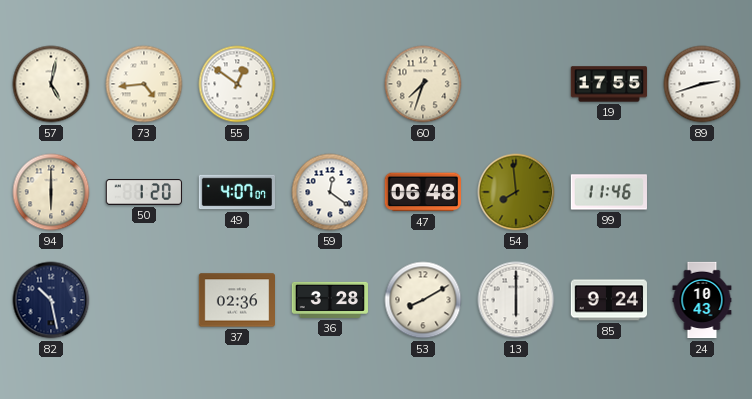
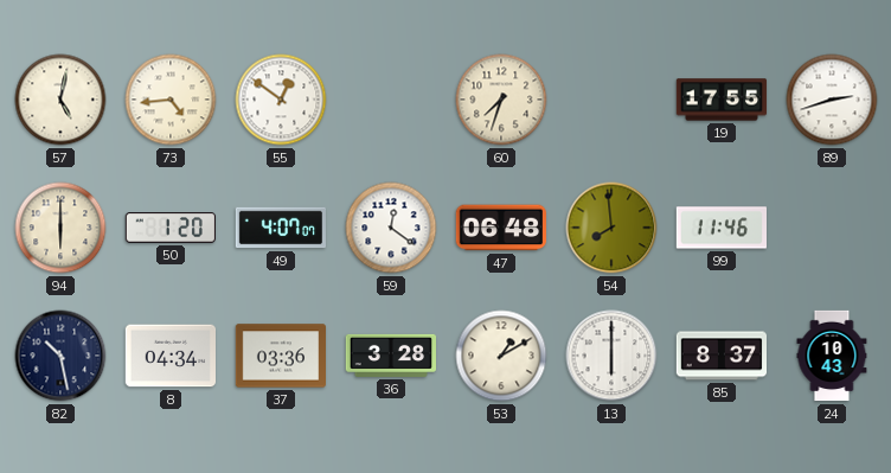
8: none -> 04:34 (169, 356)
37: 02:36 -> 03:36 (280, 356)
53: 8:10 -> 1:10 (501, 356)
85: 9:24 -> 8:37 (720, 356)
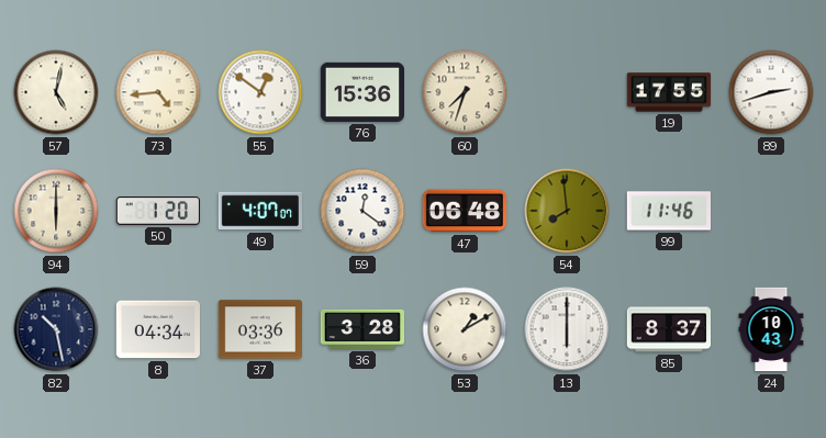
76: none -> 15:36 (361, 92)
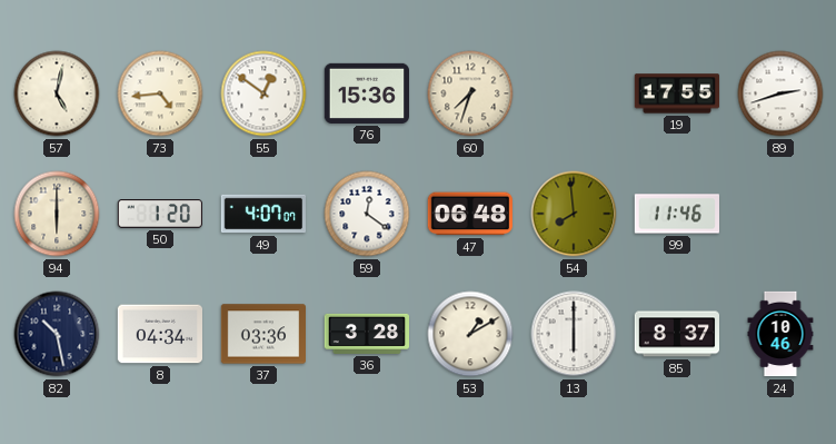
24: 10:43 -> 10:46 (780, 334)
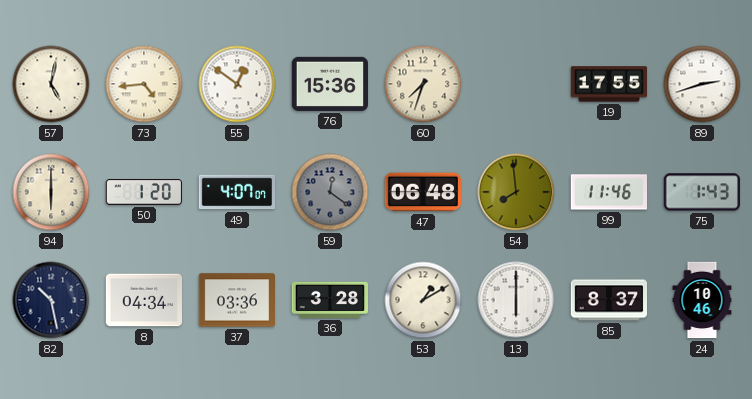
59 dial: white -> grey (330, 192)
75: none -> 1:43 (701, 192)
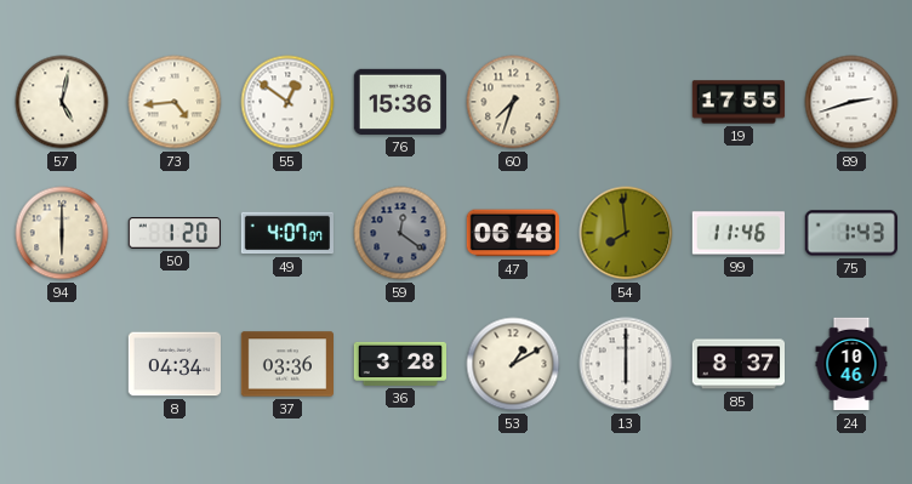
82: 10:28 -> none (51, 300)
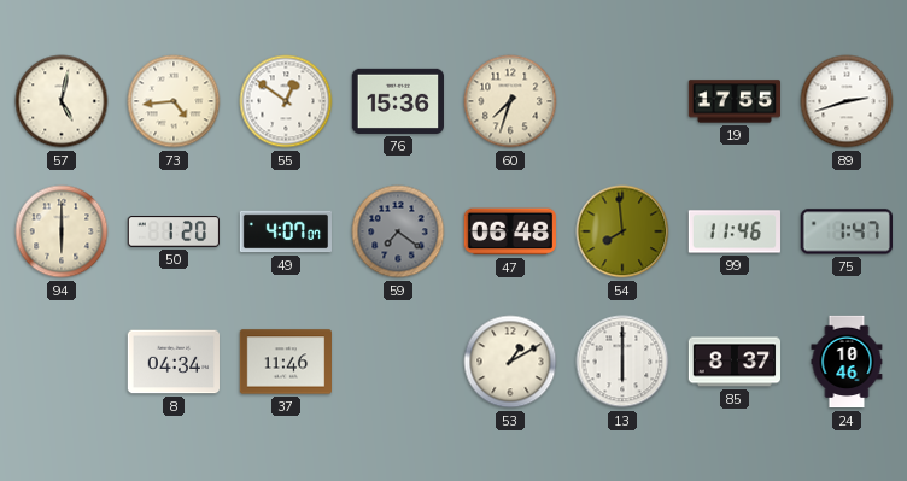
59: 12:21 -> 7:21 (398, 231)
75: 1:43 -> 1:47 (845, 231)
37: 03:36 -> 11:46 (285, 362)
36: 3:28 -> none (400, 364)
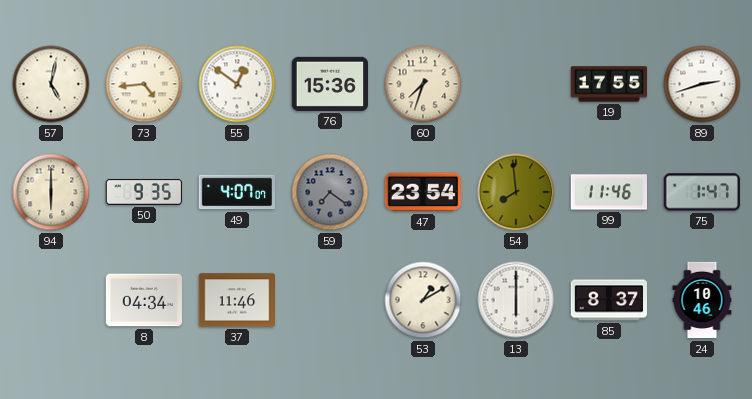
50: 1:20 -> 9:35 (143, 192)
47: 06:48 -> 23:54 (423, 192)
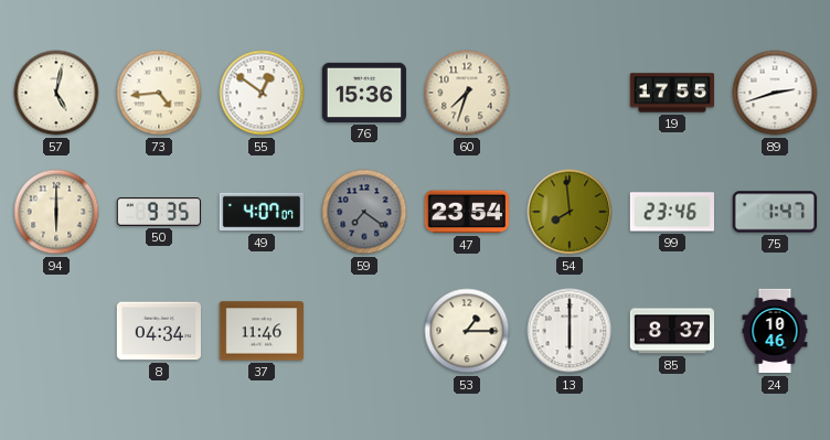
99: 11:46 -> 23:46 (671, 212)
53: 1:10 -> 1:15 (467, 331)
